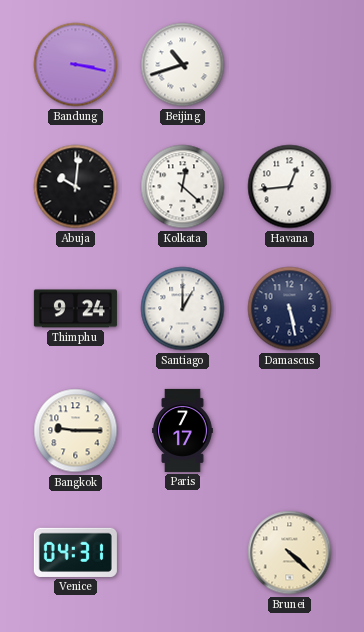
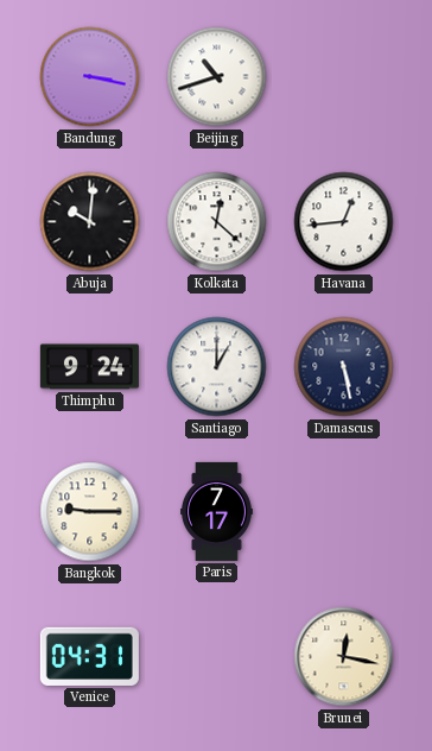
Brunei: 4:22 -> 12:17 (344, 657)
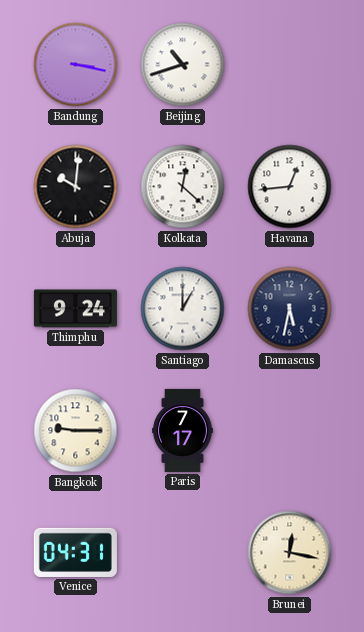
Damascus: 5:28 -> 5:32 (290, 309)
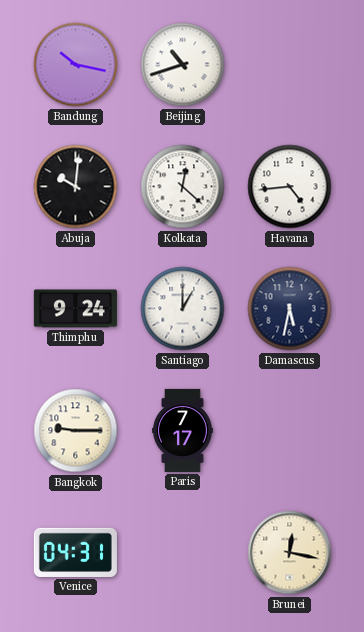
Bandung: 3:17 -> 10:17 (76, 65)
Havana: 12:44 -> 4:44 (290, 187)
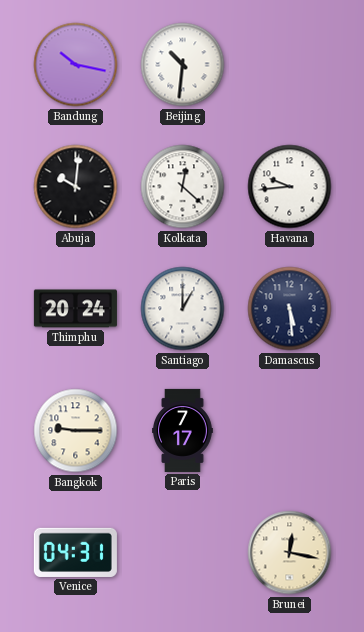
Beijing: 10:42 -> 10:31 (183, 65)
Havana: 4:44 -> 9:44 (290, 187)
Thimphu: 9:24 -> 20:24 (75, 309)
Damascus: 5:32 -> 5:29 (290, 309)
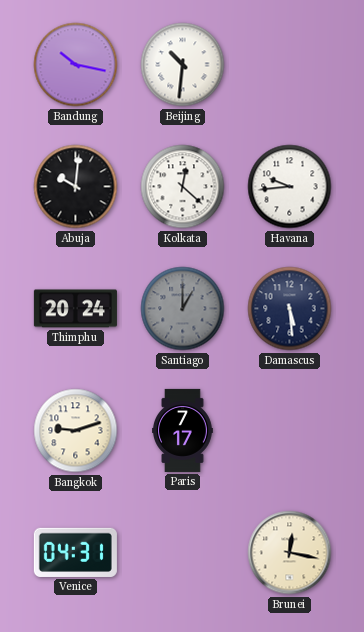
Santiago dial: white -> grey (183, 309)
Bangkok: 9:15 -> 9:12 (76, 431)
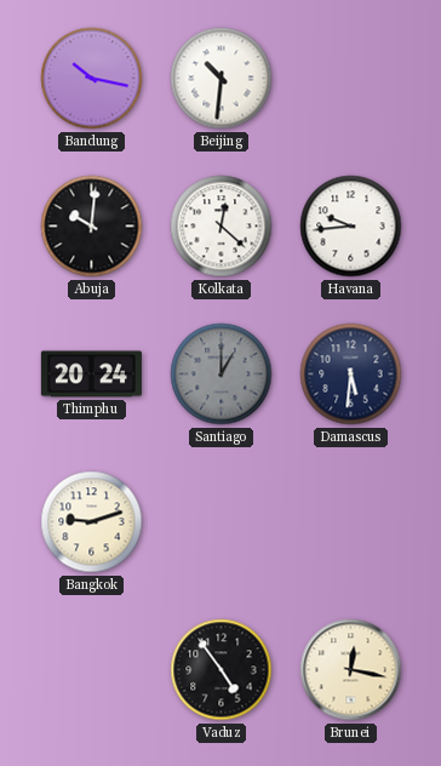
Damascus: 5:29 -> 5:31 (351, 375)
Paris: 7:17 -> none (183, 430)
Venice: 04:31 -> none (75, 552)
Vaduz: none -> 4:54 (222, 670)
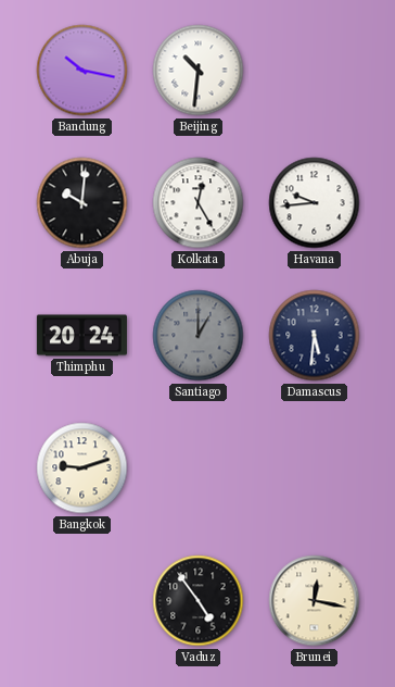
Kolkata: 12:22 -> 12:25 (199, 203)
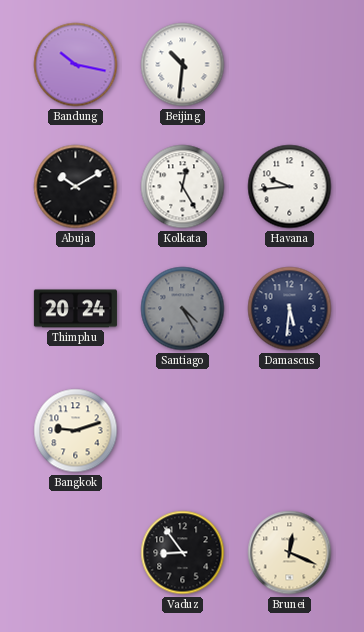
Abuja: 10:01 -> 10:10 (76, 187)
Santiago: 1:00 -> 4:25 (183, 309)
Vaduz: 4:54 -> 8:54 (183, 553)
Brunei: 12:17 -> 12:19 (290, 553)
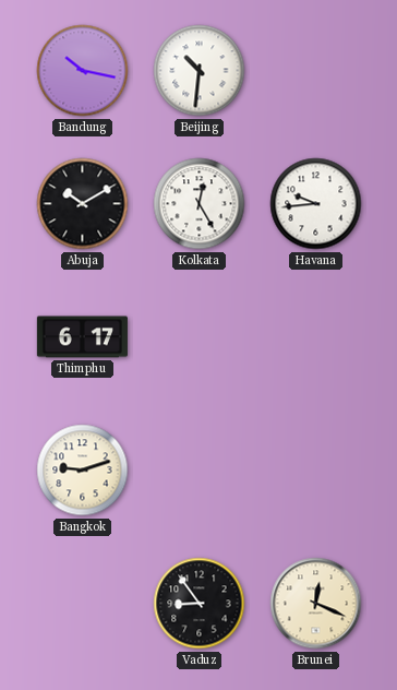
Thimphu: 20:24 -> 6:17 (82, 337)
Santiago: 4:25 -> none (183, 309)
Damascus: 5:31 -> none (290, 309)
